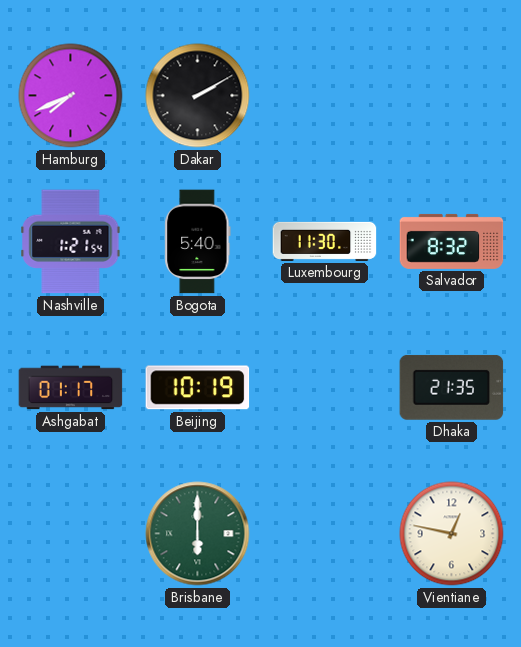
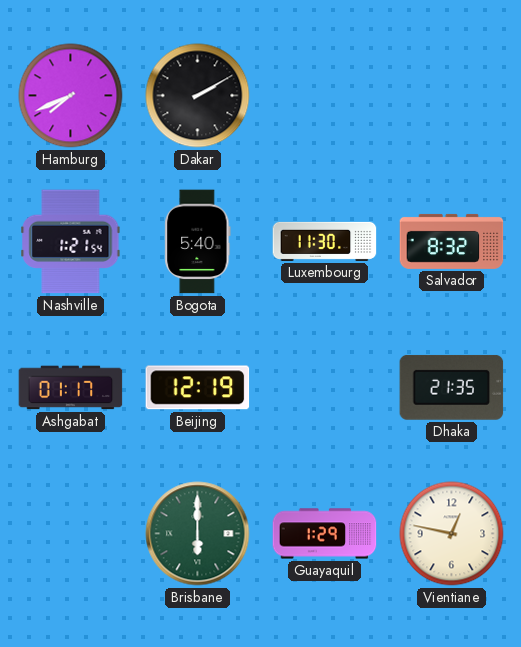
Beijing: 10:19 -> 12:19 (198, 388)
Guayaquil: none -> 1:29 (325, 534)
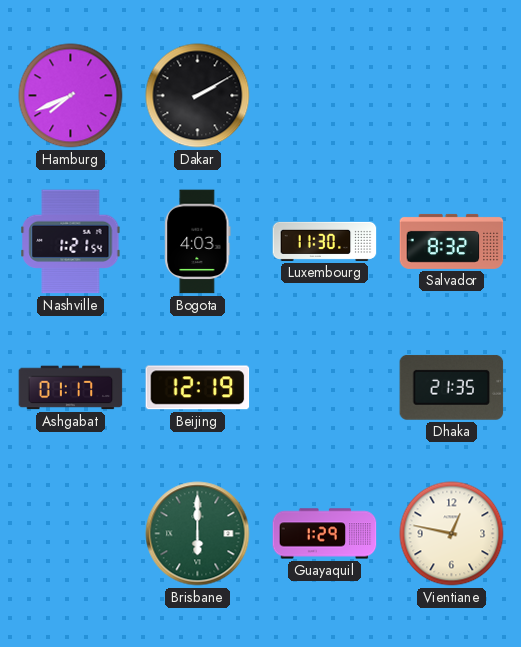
Bogota: 5:40 -> 4:03 (198, 242)
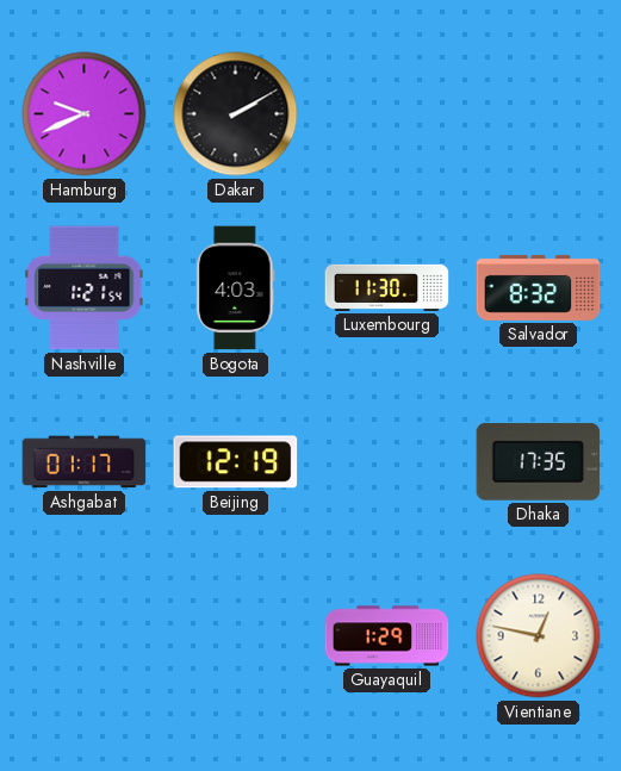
Hamburg: 7:41 -> 9:41 (85, 114)
Dhaka: 21:35 -> 17:35 (539, 461)
Brisbane: 6:00 -> none (198, 534)
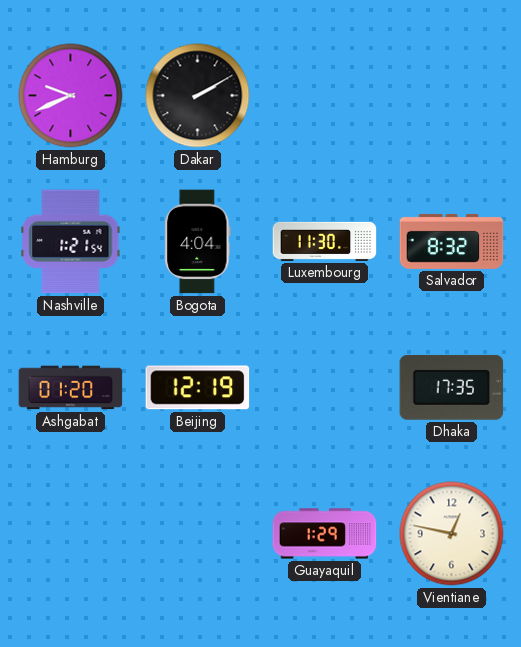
Bogota: 4:03 -> 4:04 (198, 242)
Ashgabat: 01:17 -> 01:20 (71, 388)
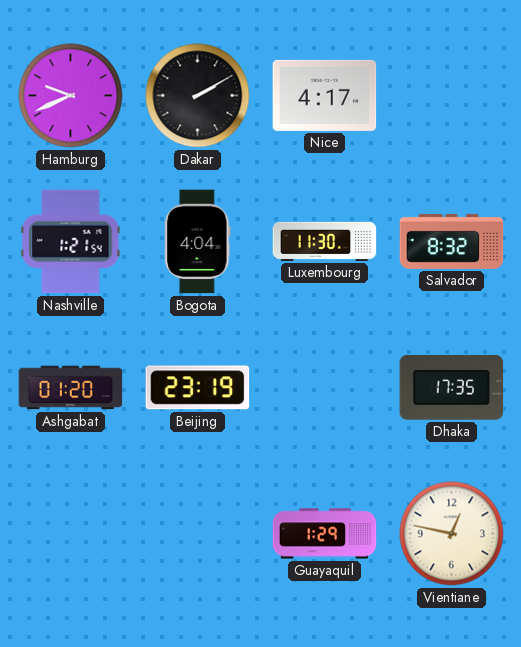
Nice: none -> 4:17 (325, 95)
Beijing: 12:19 -> 23:19 (198, 388)
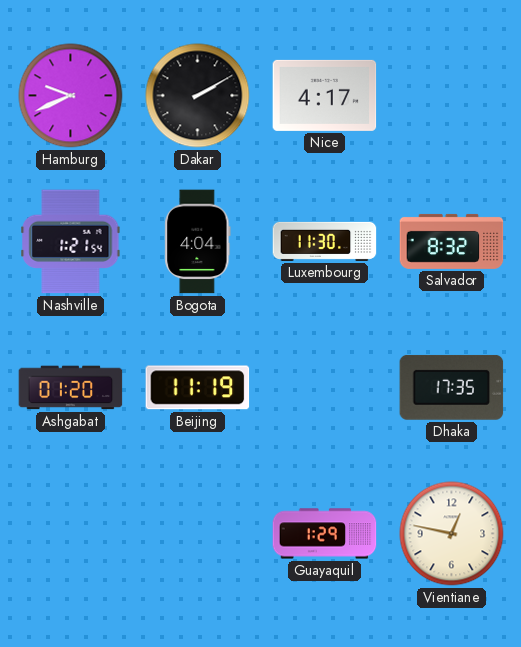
Beijing: 23:19 -> 11:19 (198, 388)
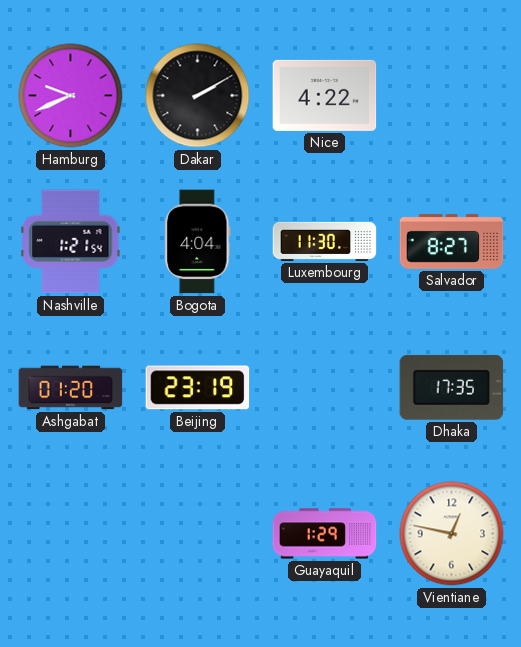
Nice: 4:17 -> 4:22 (325, 95)
Salvador: 8:32 -> 8:27 (452, 241)
Beijing: 11:19 -> 23:19 (198, 388)
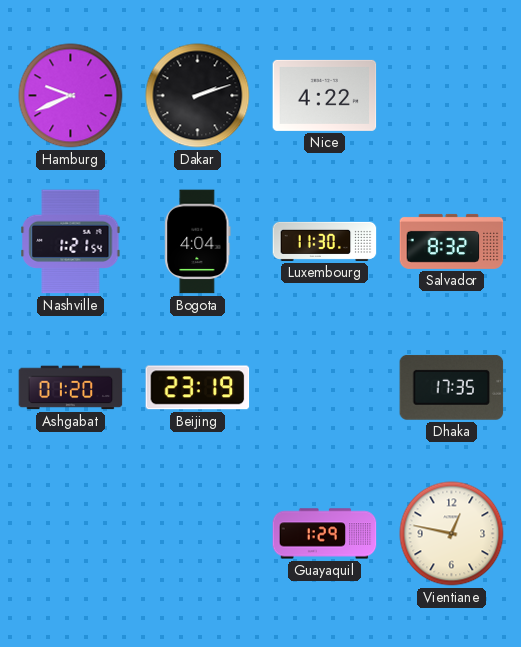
Dakar: 2:10 -> 2:12 (198, 96)
Salvador: 8:27 -> 8:32 (452, 241)
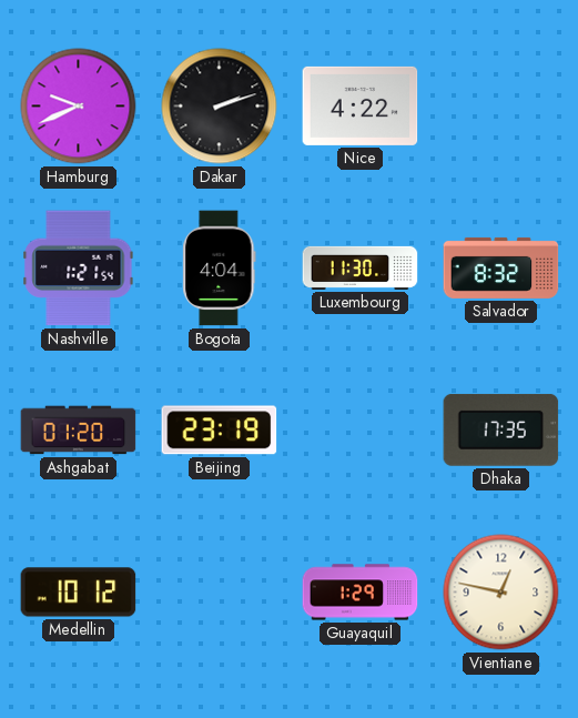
Medellin: none -> 10:12 (79, 593)
